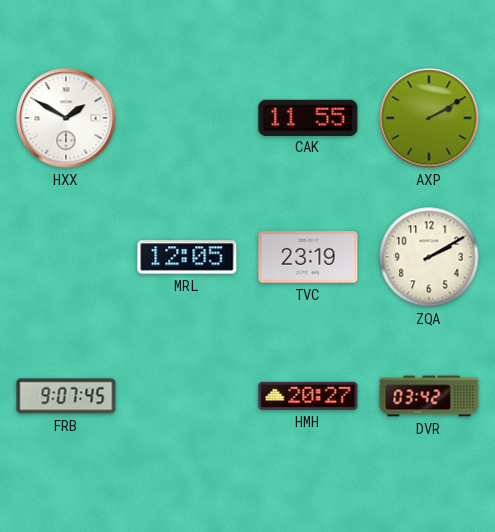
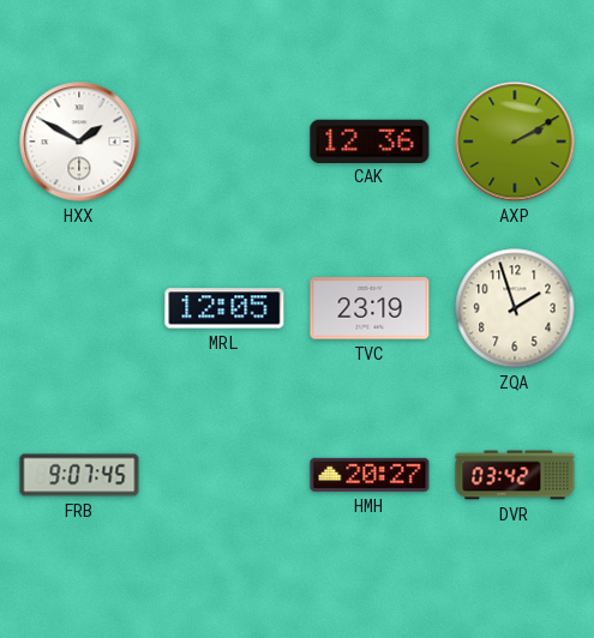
CAK: 11:55 -> 12:36 (370, 140)
ZQA: 2:10 -> 1:57 (515, 308)
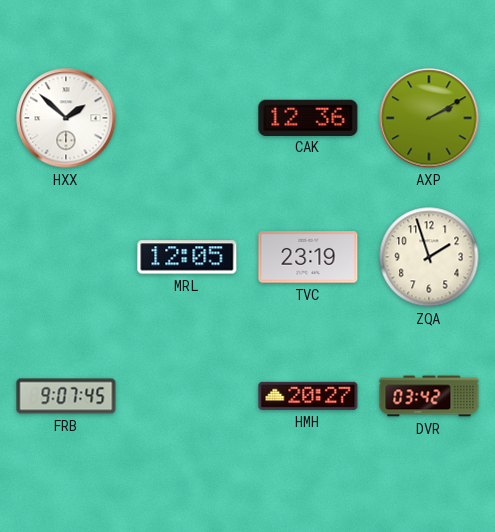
HXX: 1:50 -> 1:52 (66, 118)
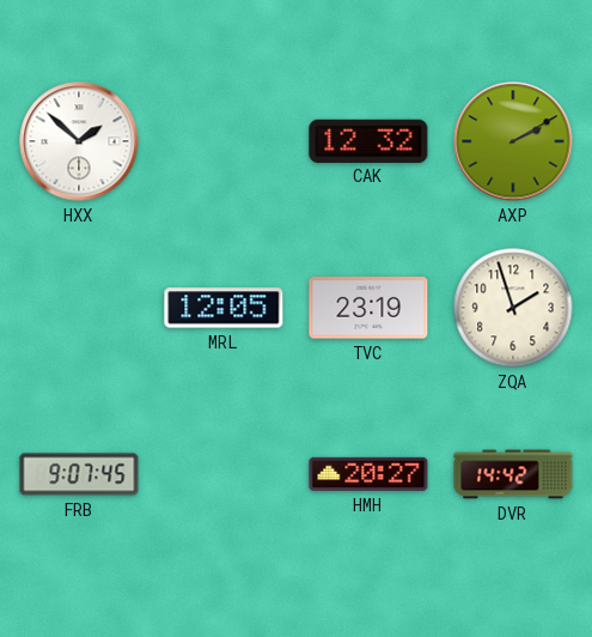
CAK: 12:36 -> 12:32 (368, 140)
DVR: 03:42 -> 14:42 (513, 474)
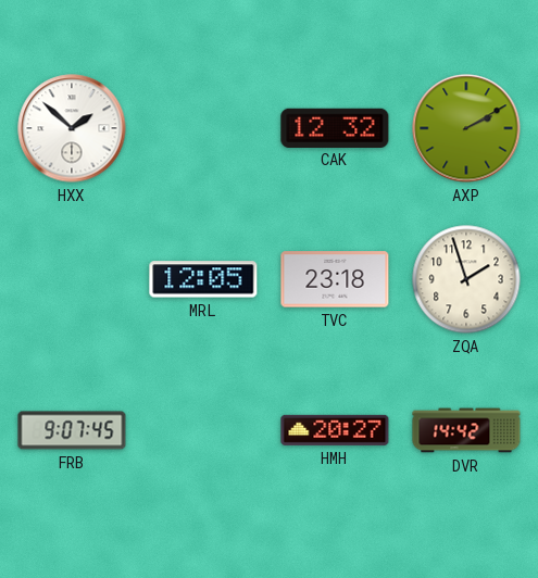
TVC: 23:19 -> 23:18 (335, 279)
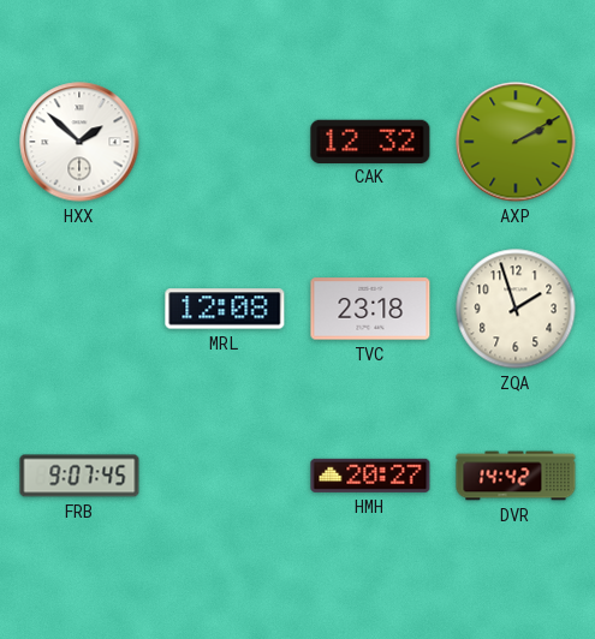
MRL: 12:05 -> 12:08 (225, 309)
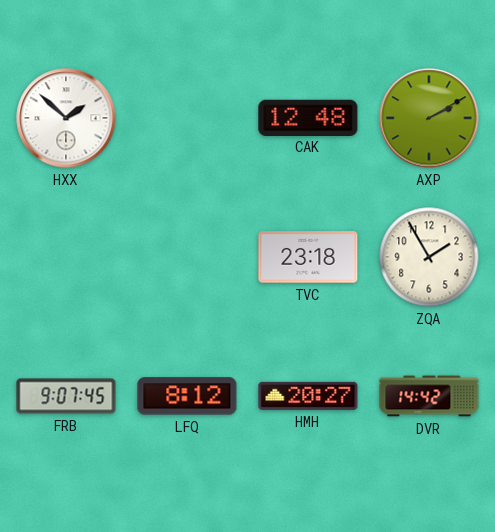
CAK: 12:32 -> 12:48 (308, 117)
MRL: 12:08 -> none (225, 309)
ZQA: 1:57 -> 1:55 (429, 257)
LFQ: none -> 8:12 (187, 396)
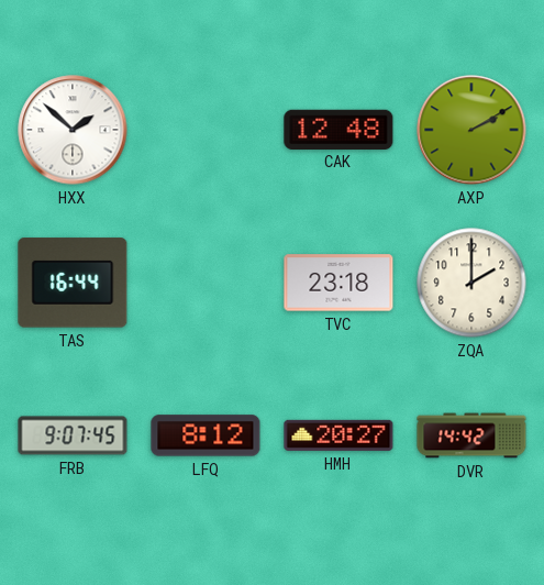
TAS: none -> 16:44 (73, 283)
ZQA: 1:55 -> 2:00 (471, 283)
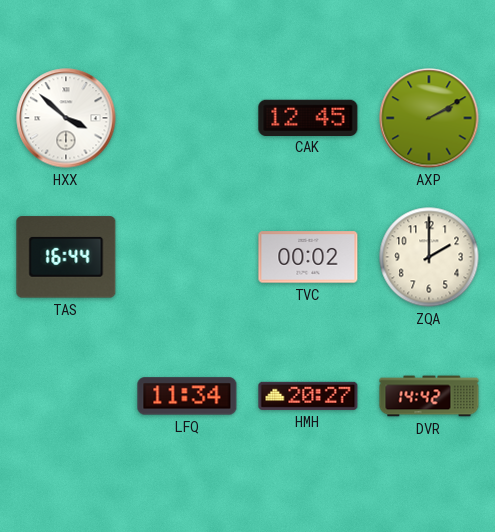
HXX: 1:52 -> 3:52 (66, 118)
CAK: 12:48 -> 12:45 (308, 117)
TVC: 23:18 -> 00:02 (308, 257)
FRB: 9:07 -> none (73, 435)
LFQ: 8:12 -> 11:34 (187, 396)
